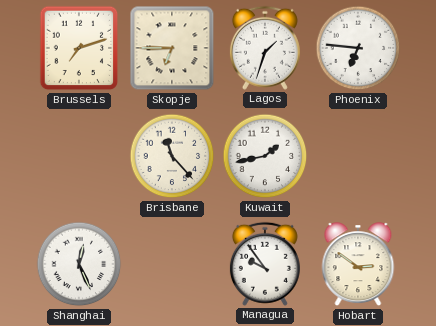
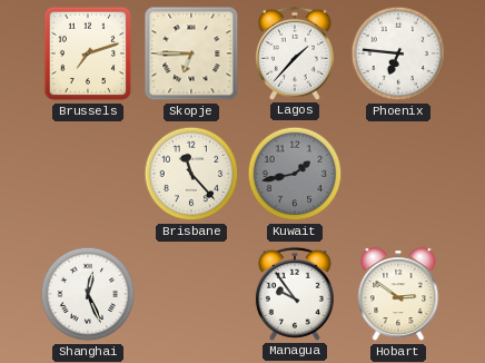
Lagos: 1:33 -> 1:37 (295, 53)
Kuwait dial: white -> grey (295, 174)
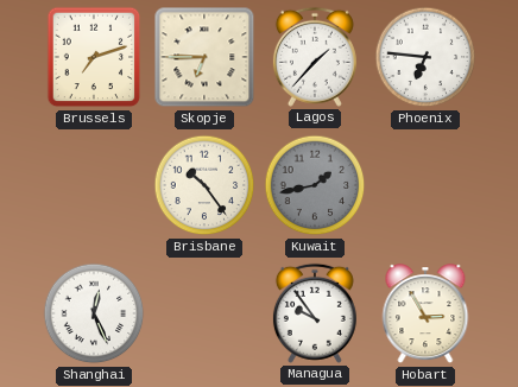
Brisbane: 11:23 -> 10:24 (204, 185)
Hobart: 2:51 -> 2:55 (425, 315)
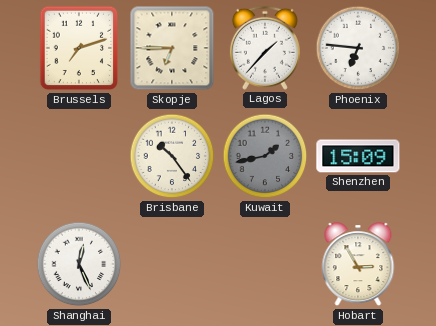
Shenzhen: none -> 15:09 (358, 156)
Managua: 9:54 -> none (315, 313)
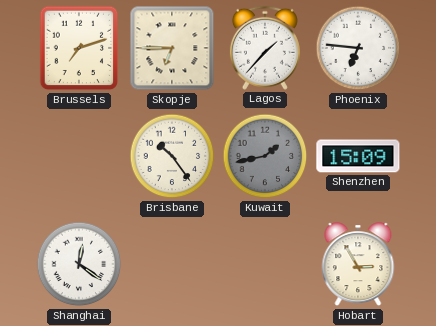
Shanghai: 12:26 -> 12:21 (79, 264)
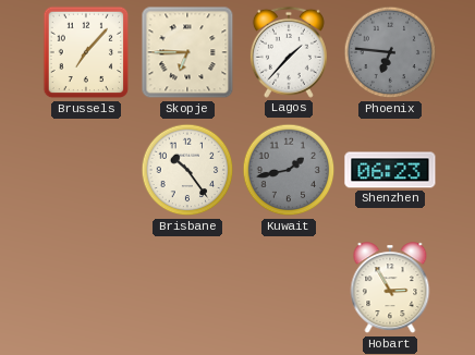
Brussels: 7:12 -> 7:07 (86, 52)
Phoenix dial: white -> grey (390, 52)
Shenzhen: 15:09 -> 06:23 (390, 170)
Shanghai: 12:21 -> none (79, 264)
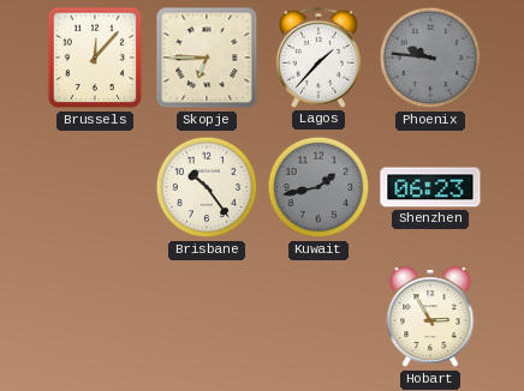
Brussels: 7:07 -> 12:07 (95, 58)
Phoenix: 6:46 -> 9:46 (430, 58)
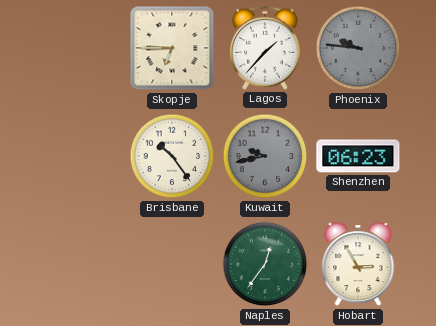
Brussels: 12:07 -> none (95, 58)
Kuwait: 1:43 -> 9:43 (265, 156)
Naples: none -> 12:36 (265, 264)
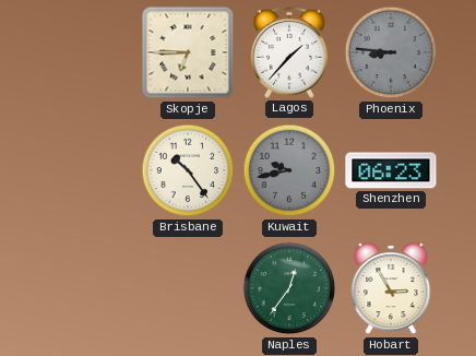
Phoenix: 9:46 -> 8:46 (391, 52)
